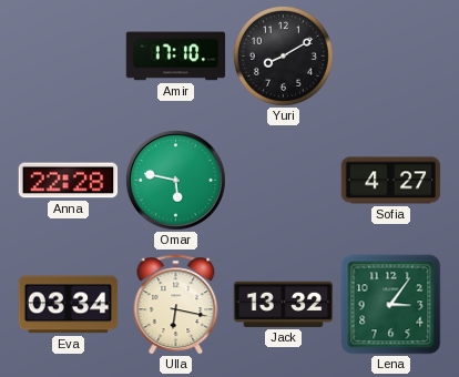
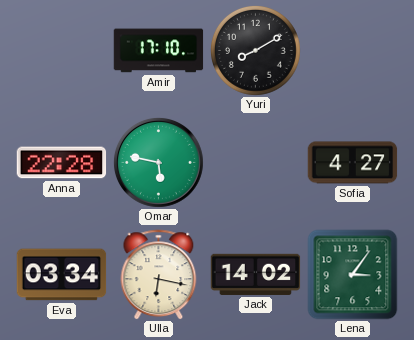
Jack: 13:32 -> 14:02 (256, 274)
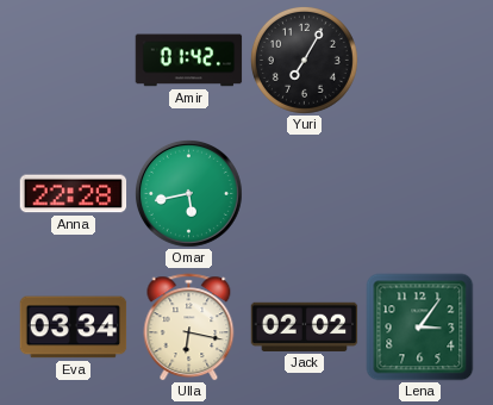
Amir: 17:10 -> 01:42 (189, 61)
Yuri: 8:10 -> 7:05 (304, 60)
Omar: 5:47 -> 5:43 (188, 193)
Sofia: 4:27 -> none (353, 163)
Jack: 14:02 -> 02:02 (305, 326)
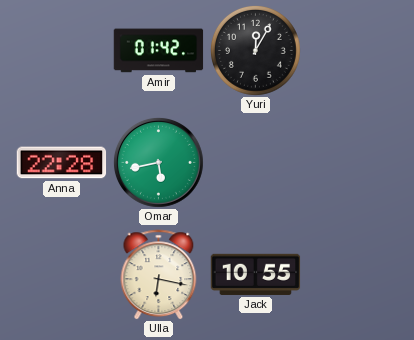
Yuri: 7:05 -> 12:05 (255, 50)
Eva: 03:34 -> none (74, 328)
Jack: 02:02 -> 10:55 (256, 274)
Lena: 3:06 -> none (420, 328)
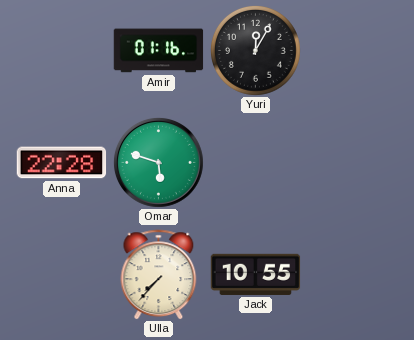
Amir: 01:42 -> 01:16 (159, 51)
Omar: 5:43 -> 5:48 (158, 162)
Ulla: 6:17 -> 7:37 (159, 275)
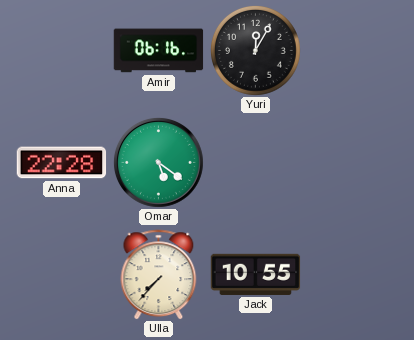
Amir: 01:16 -> 06:16 (159, 51)
Omar: 5:48 -> 5:21 (158, 162)
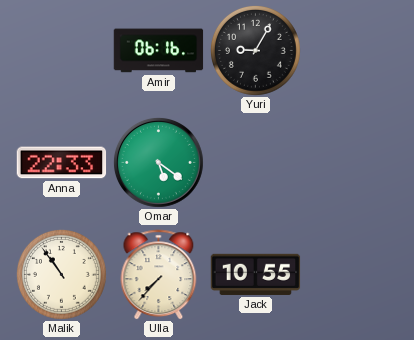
Yuri: 12:05 -> 9:05 (255, 50)
Anna: 22:28 -> 22:33 (62, 163)
Malik: none -> 10:54 (61, 274)
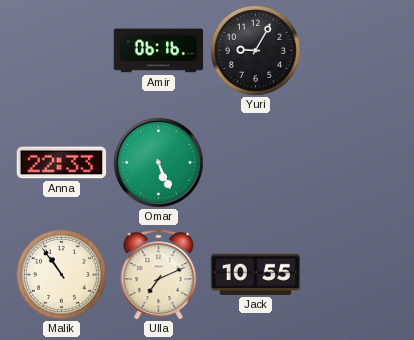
Omar: 5:21 -> 5:26 (158, 162)
Ulla: 7:37 -> 7:11 (159, 275)
